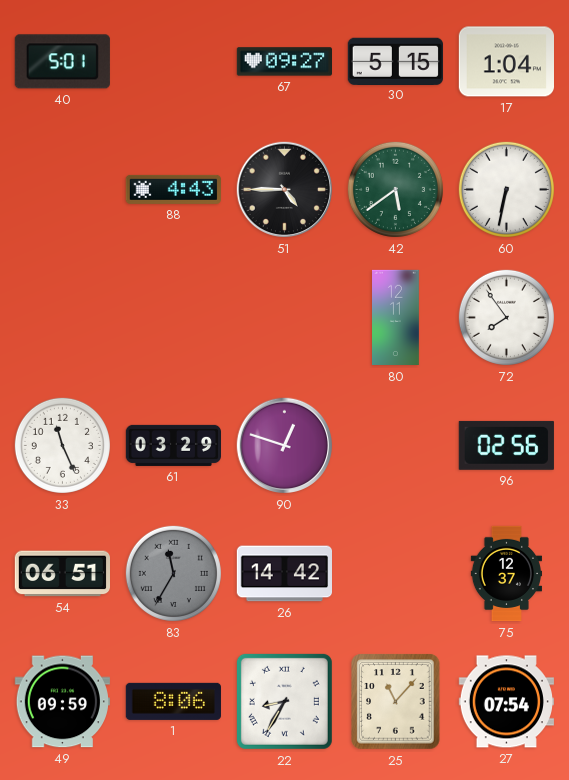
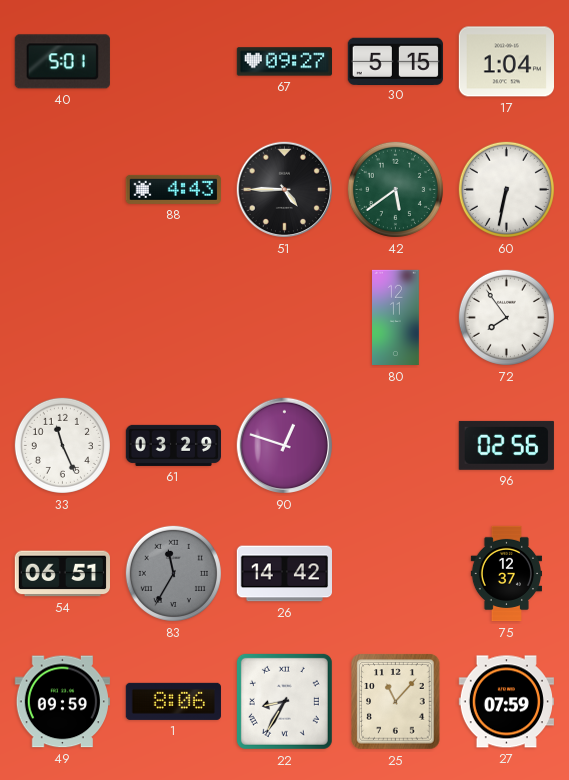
27: 07:54 -> 07:59 (506, 702)
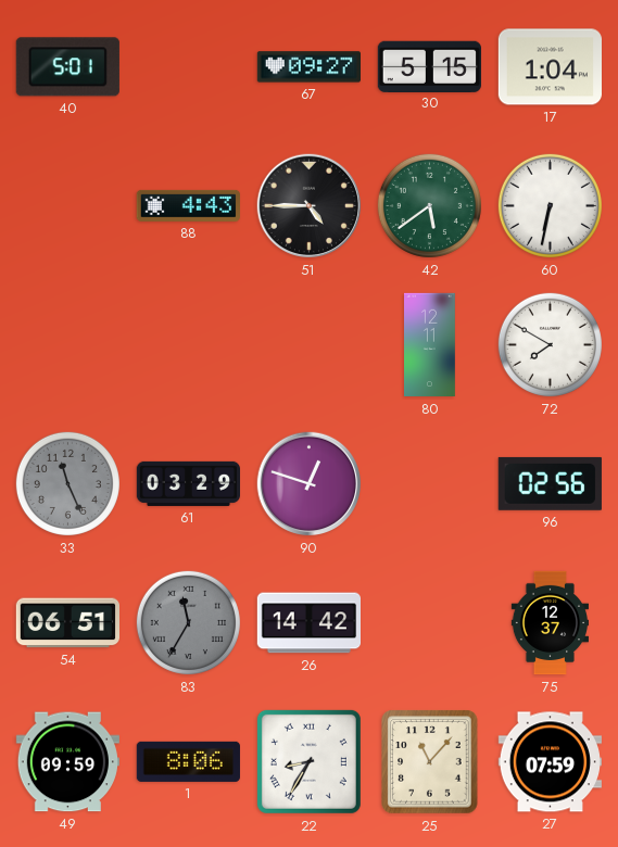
72: 7:54 -> 7:50 (550, 344)
33 dial: white -> grey (67, 483)
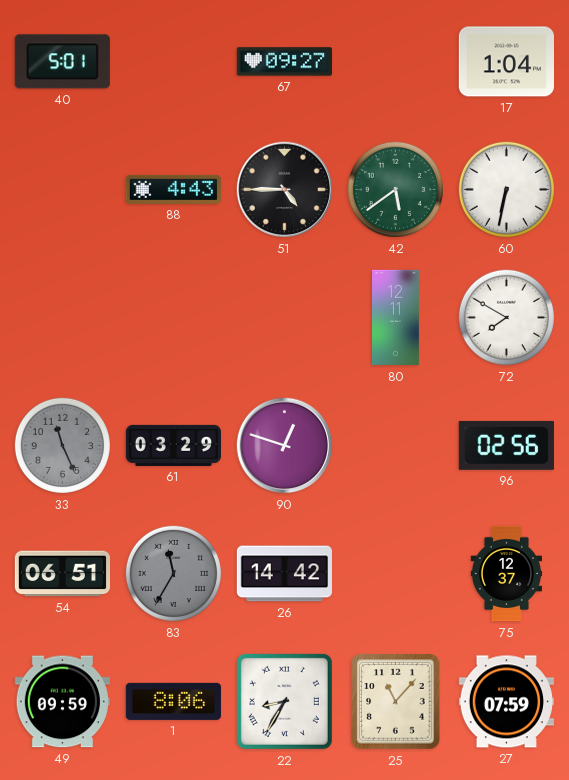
30: 5:15 -> none (429, 66)
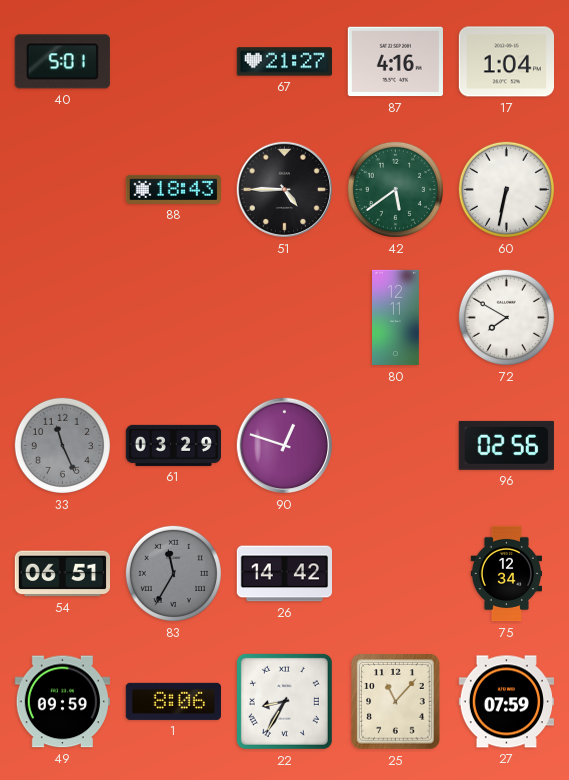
67: 09:27 -> 21:27 (284, 62)
87: none -> 4:16 (395, 62)
88: 4:43 -> 18:43 (173, 189)
75: 12:37 -> 12:34 (507, 574)
